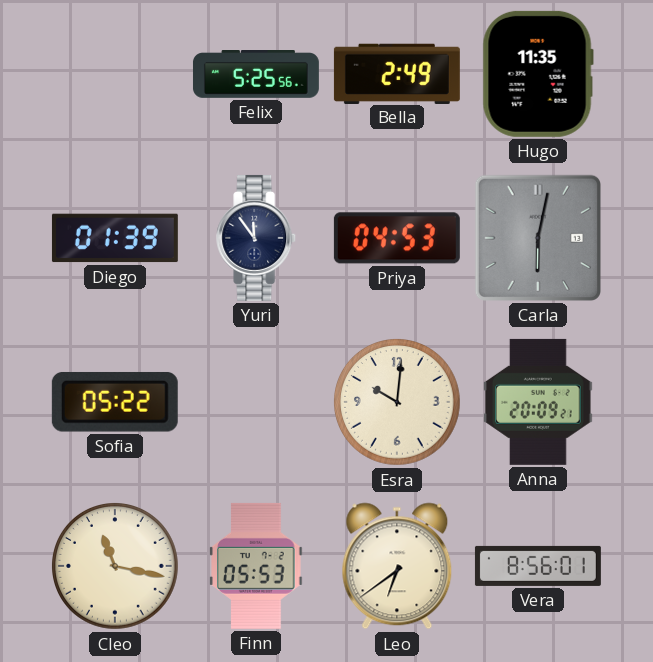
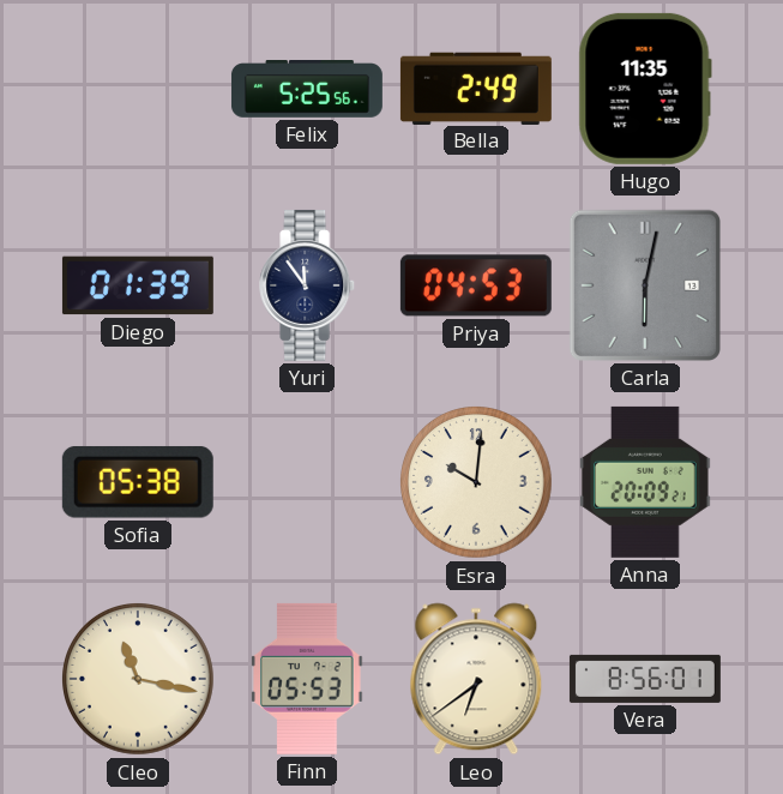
Sofia: 05:22 -> 05:38 (138, 482)
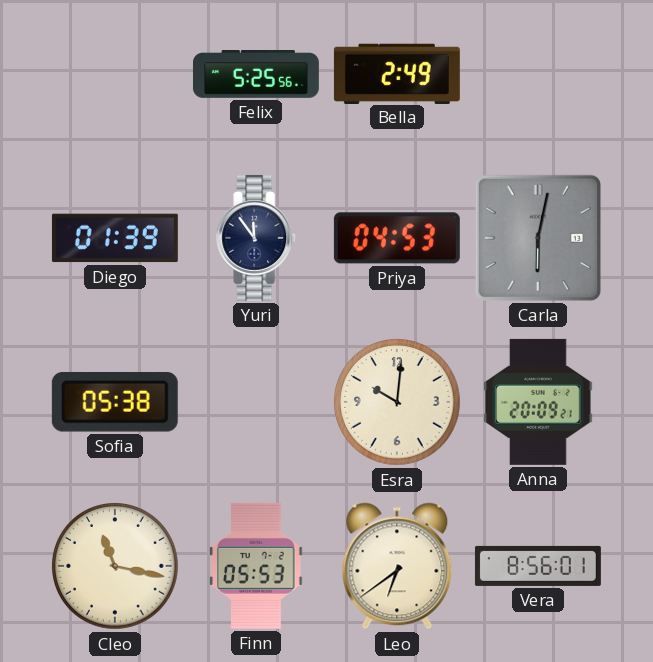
Hugo: 11:35 -> none (645, 89)
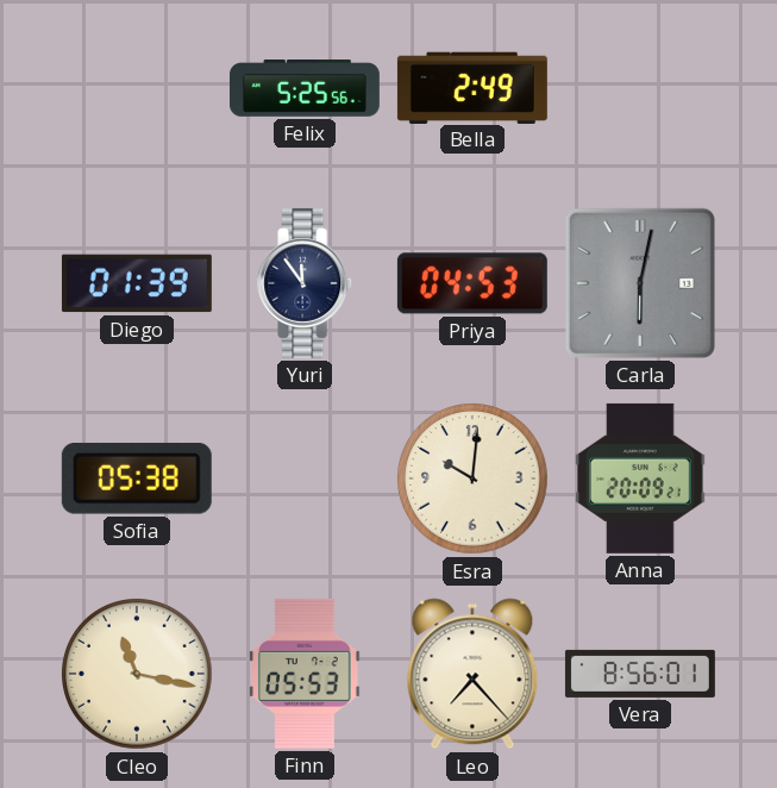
Leo: 6:39 -> 7:23 (472, 674)
